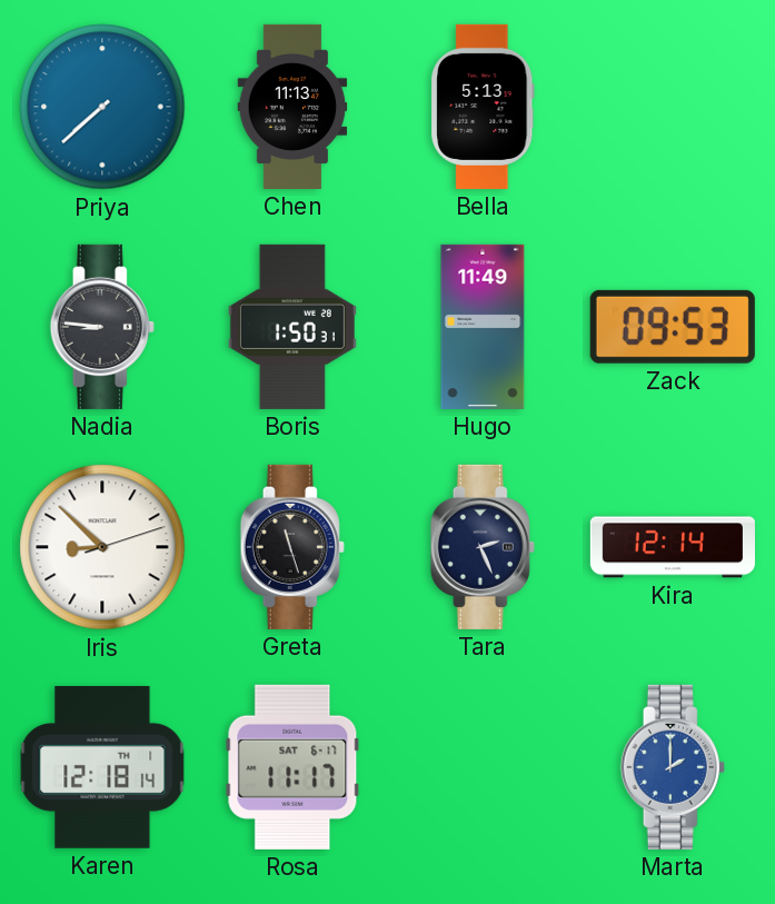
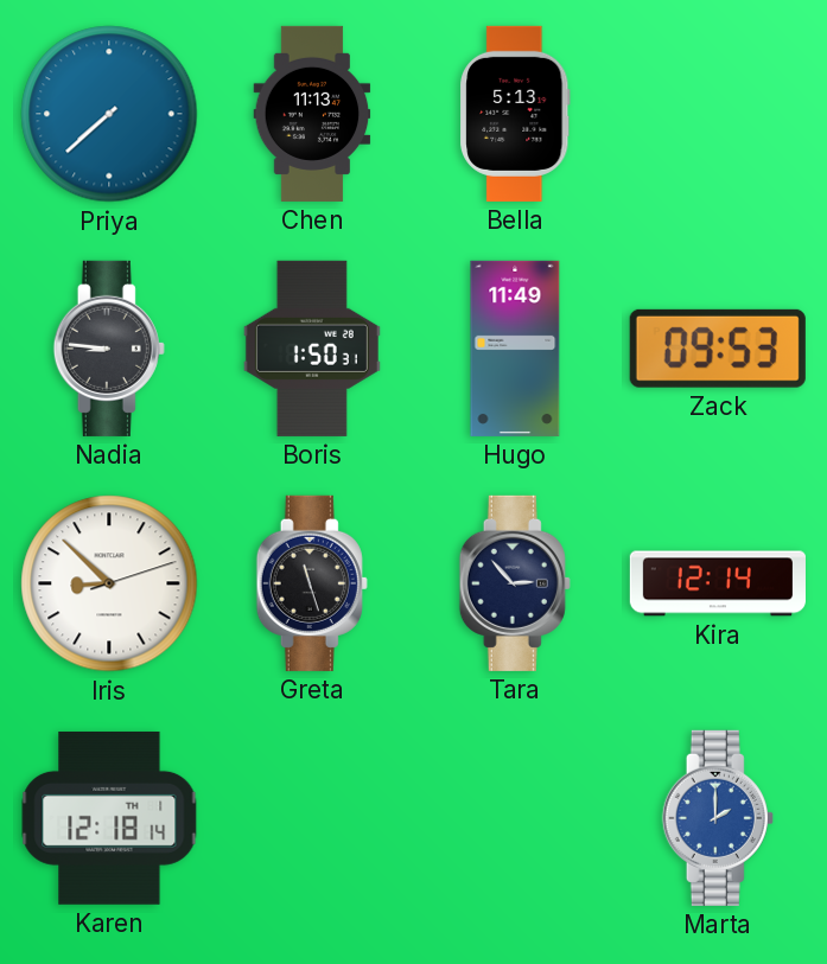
Tara: 2:26 -> 2:53 (515, 583)
Rosa: 11:17 -> none (292, 767)
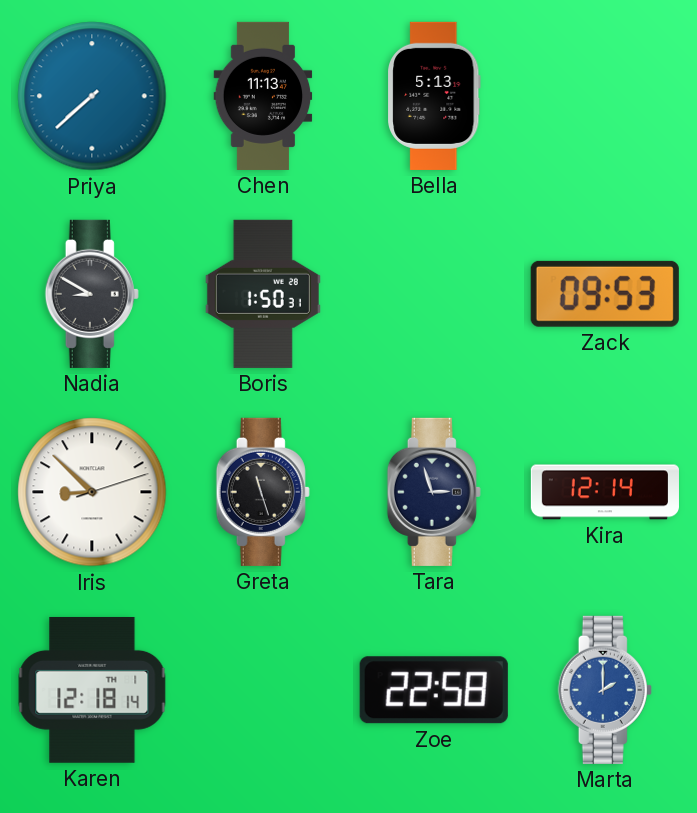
Nadia: 8:46 -> 8:50 (92, 294)
Hugo: 11:49 -> none (515, 349)
Tara: 2:53 -> 2:57 (434, 492)
Zoe: none -> 22:58 (434, 690)
